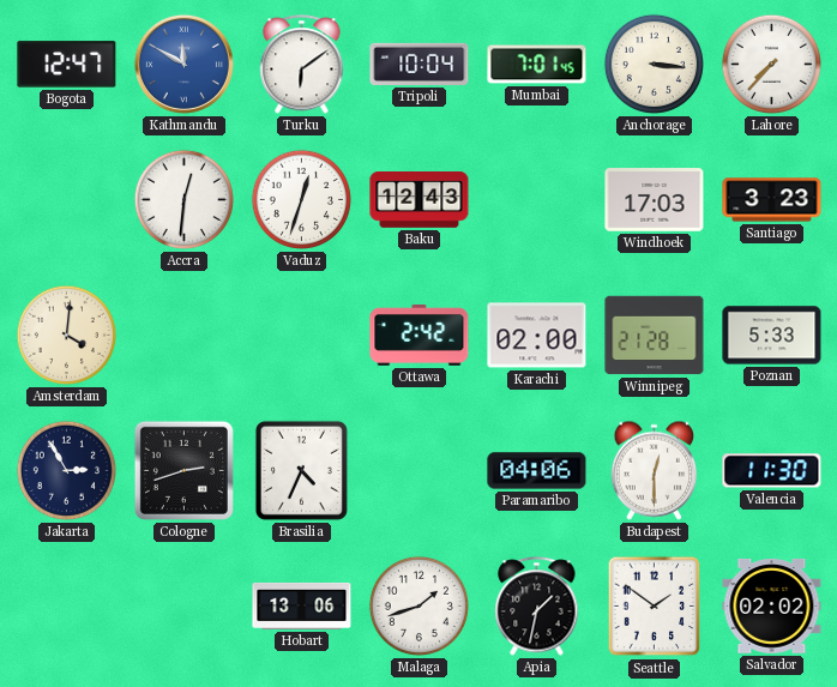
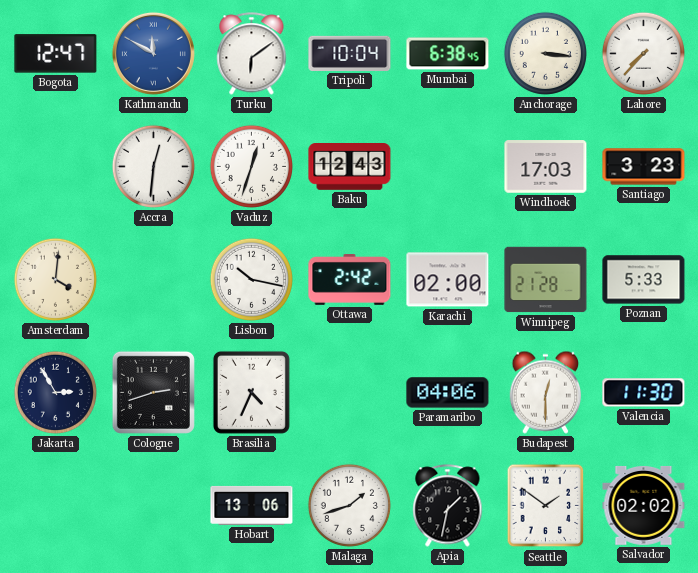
Mumbai: 7:01 -> 6:38 (448, 54)
Lisbon: none -> 10:17 (251, 279)
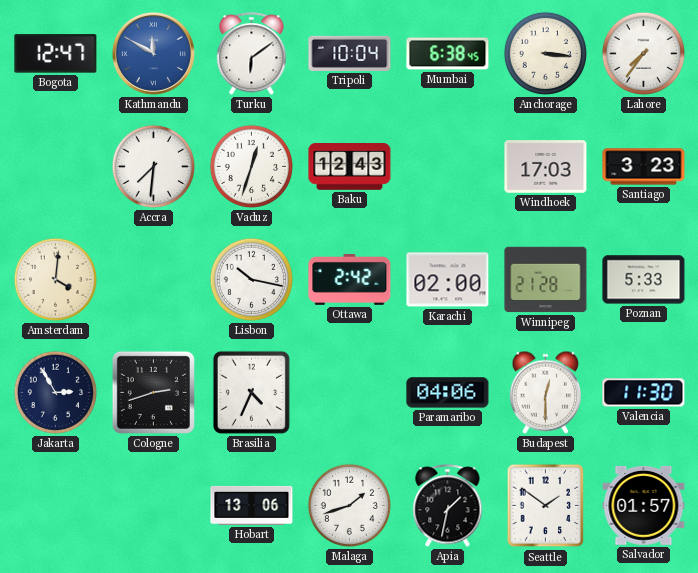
Lahore: 7:37 -> 7:36 (643, 53)
Accra: 12:31 -> 7:31 (153, 166)
Salvador: 02:02 -> 01:57 (644, 506)
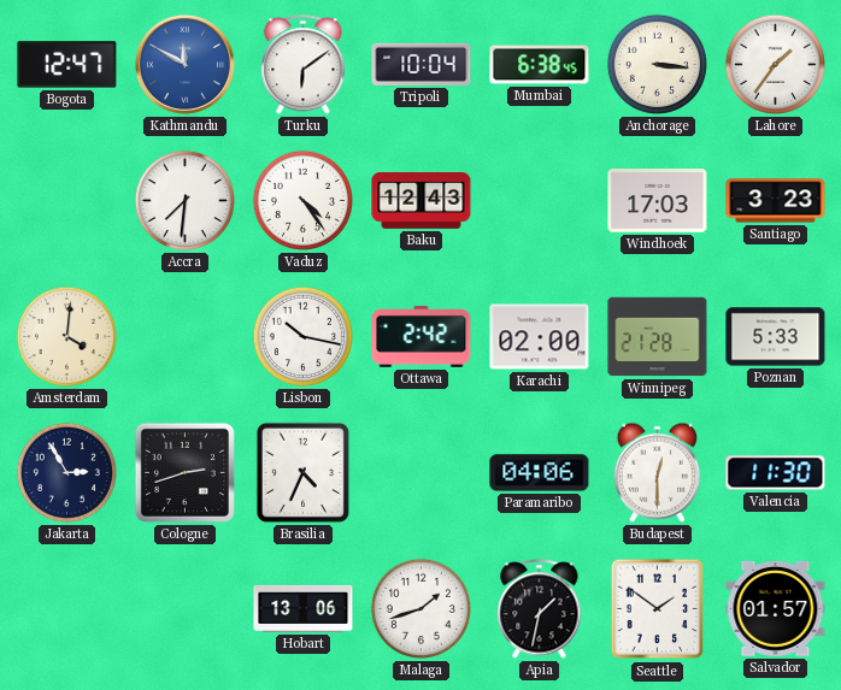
Lahore: 7:36 -> 1:36 (775, 64)
Vaduz: 12:33 -> 4:24 (302, 200)
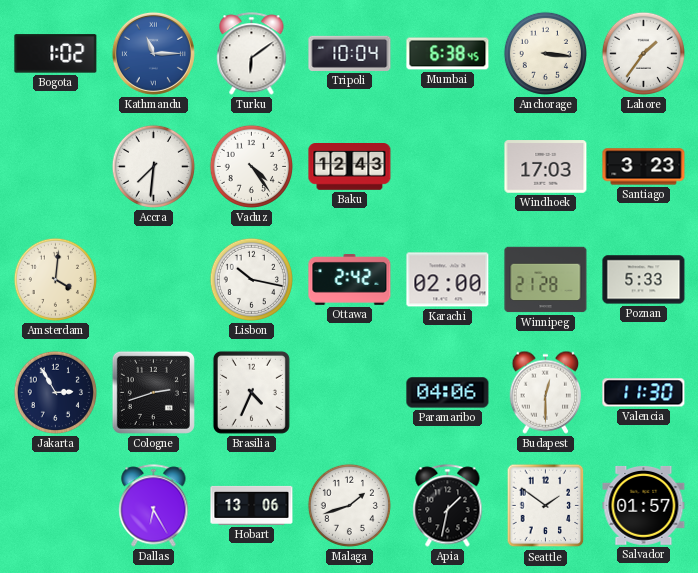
Bogota: 12:47 -> 1:02 (56, 54)
Kathmandu: 11:50 -> 11:15 (153, 53)
Dallas: none -> 6:25 (154, 506)
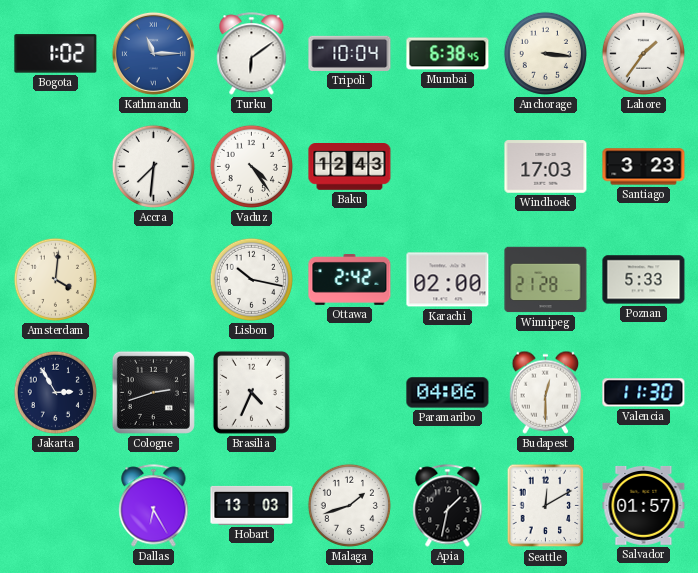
Hobart: 13:06 -> 13:03 (252, 505)
Seattle: 1:51 -> 12:10 (546, 506)
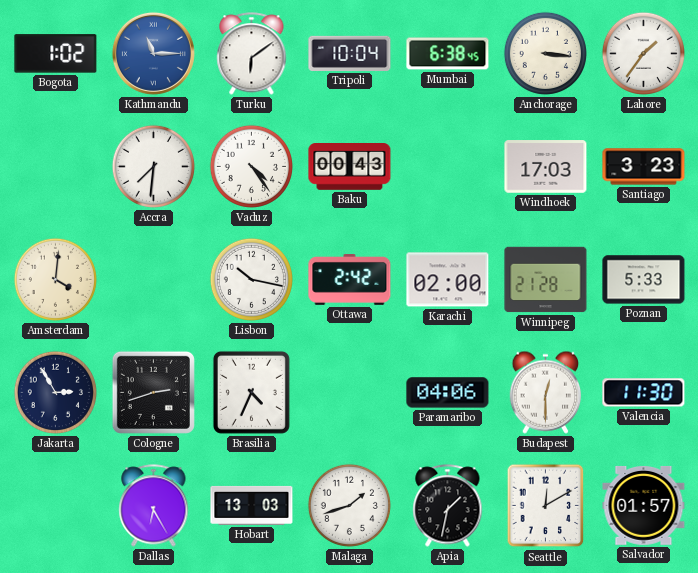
Baku: 12:43 -> 00:43 (350, 167)
